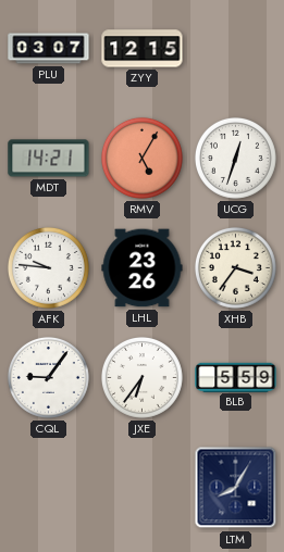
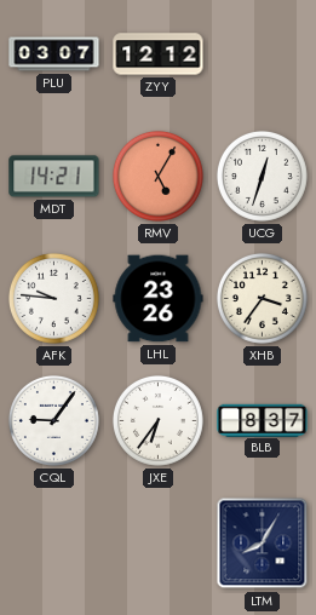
ZYY: 12:15 -> 12:12 (159, 54)
BLB: 5:59 -> 8:37 (263, 420)
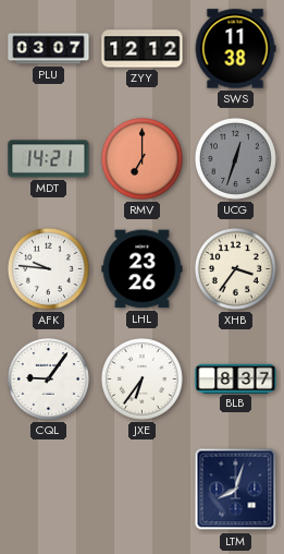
SWS: none -> 11:38 (235, 49)
RMV: 5:05 -> 7:00 (141, 158)
UCG dial: white -> grey (235, 158)
LTM: 8:05 -> 8:03 (236, 490)
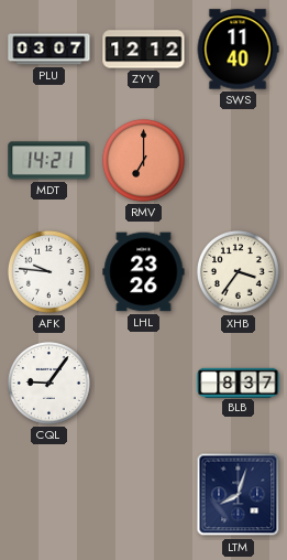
SWS: 11:38 -> 11:40 (238, 50)
UCG: 12:33 -> none (235, 158)
JXE: 6:36 -> none (141, 378)
